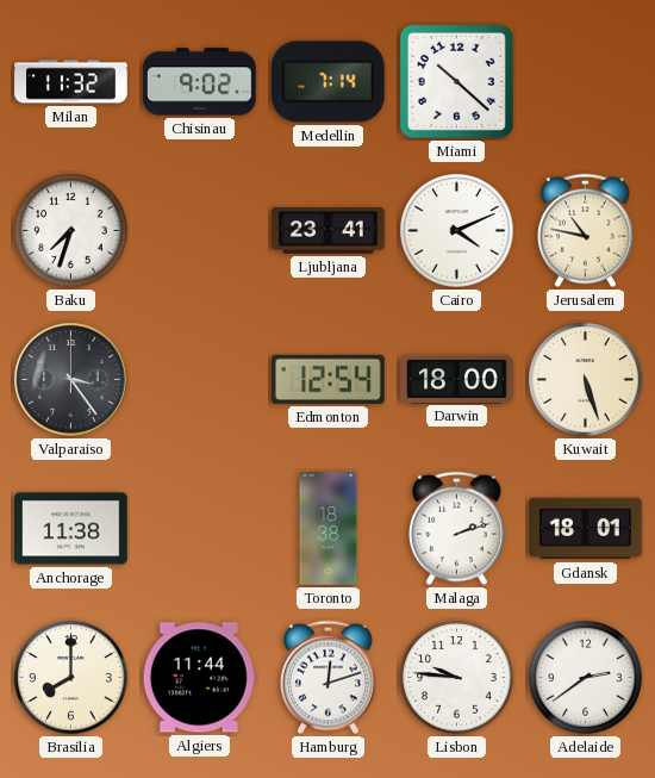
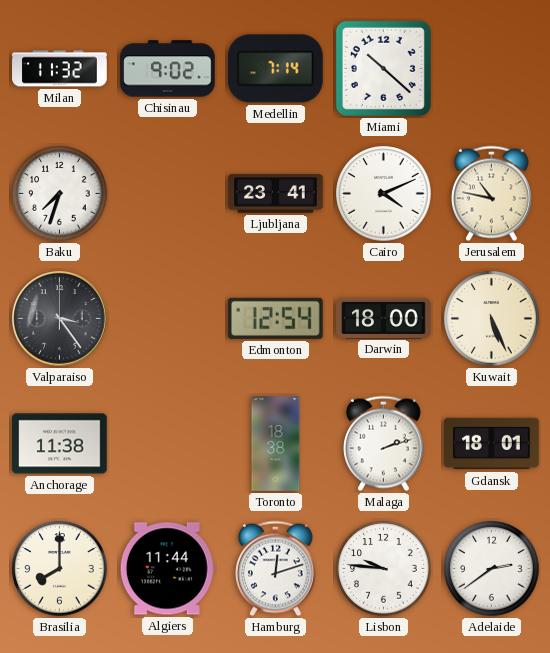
Kuwait: 5:27 -> 5:26 (492, 319)
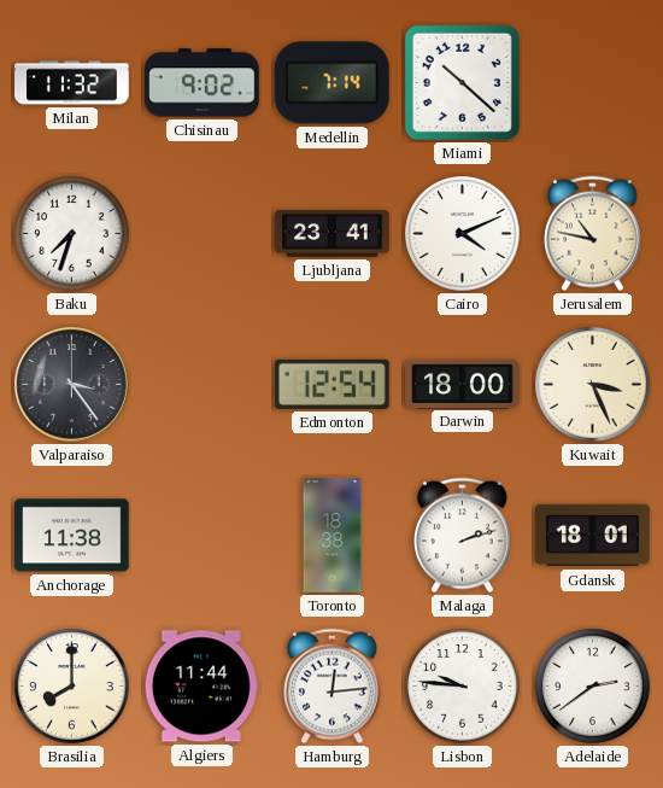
Kuwait: 5:26 -> 3:26 (593, 385)
Hamburg: 12:12 -> 12:14 (333, 687)
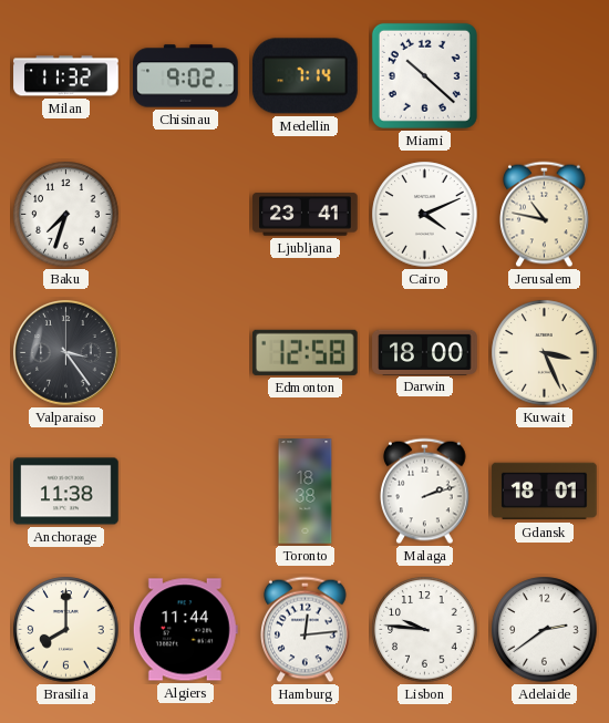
Edmonton: 12:54 -> 12:58 (306, 352)
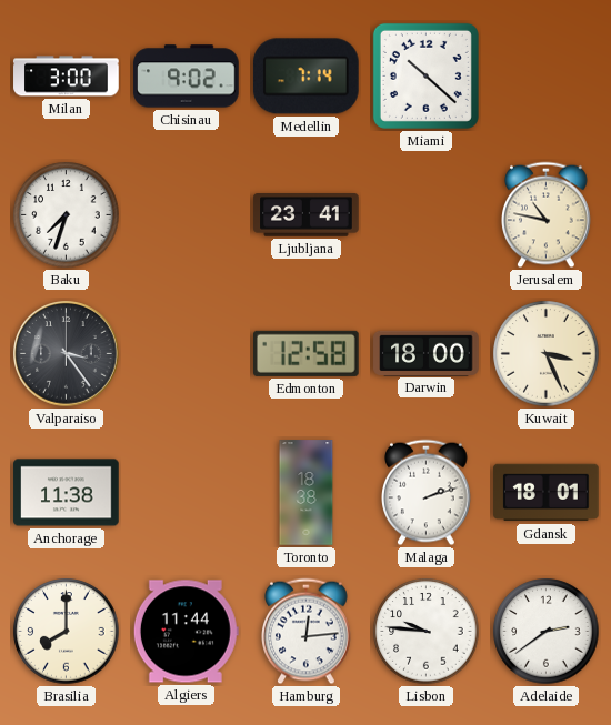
Milan: 11:32 -> 3:00 (67, 77)
Cairo: 4:11 -> none (425, 215)
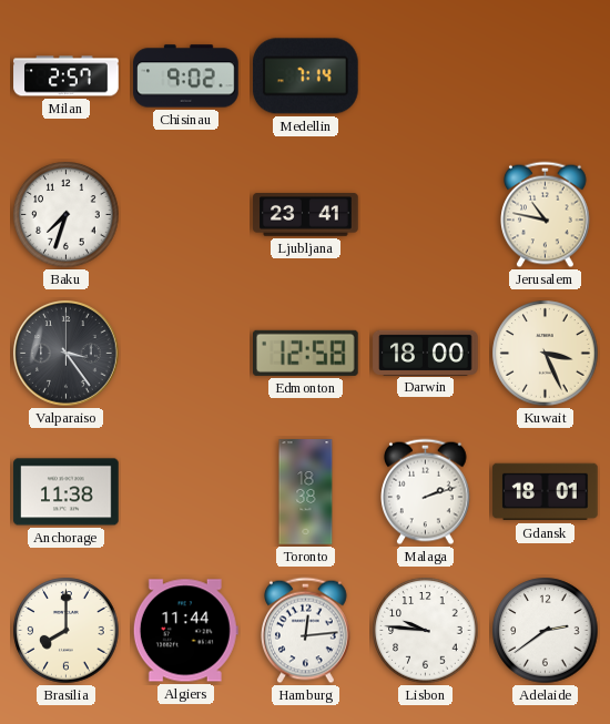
Milan: 3:00 -> 2:57 (67, 77)
Miami: 10:22 -> none (425, 75)
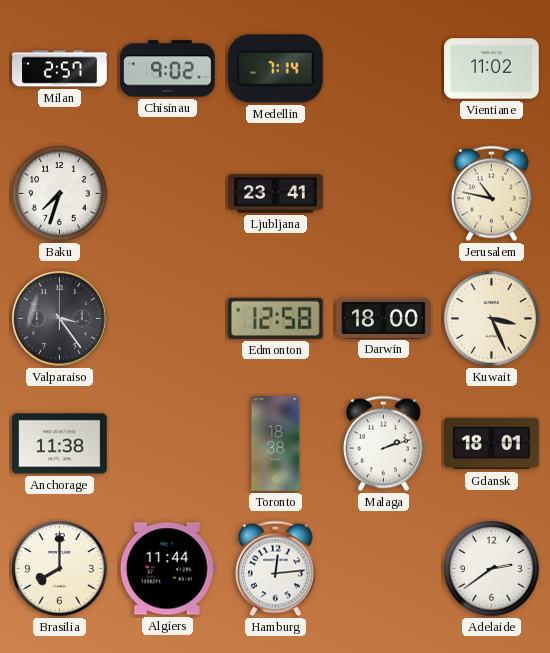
Vientiane: none -> 11:02 (492, 69)
Lisbon: 9:46 -> none (426, 631)
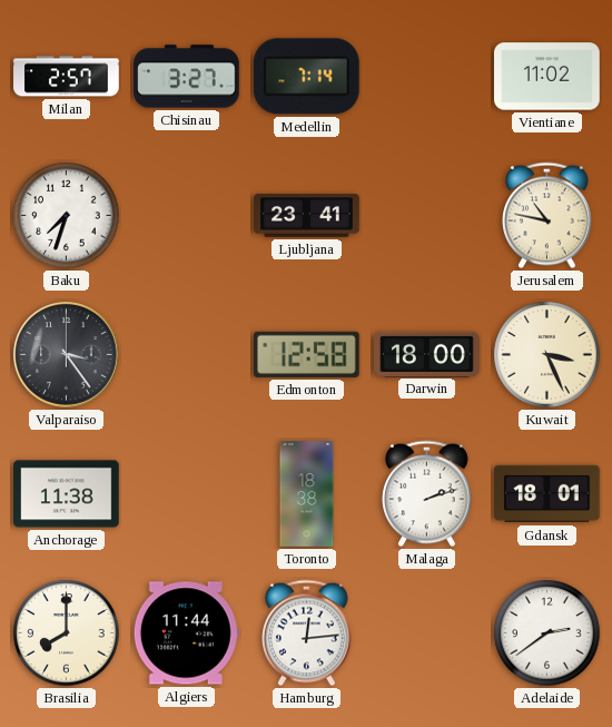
Chisinau: 9:02 -> 3:27 (187, 77)
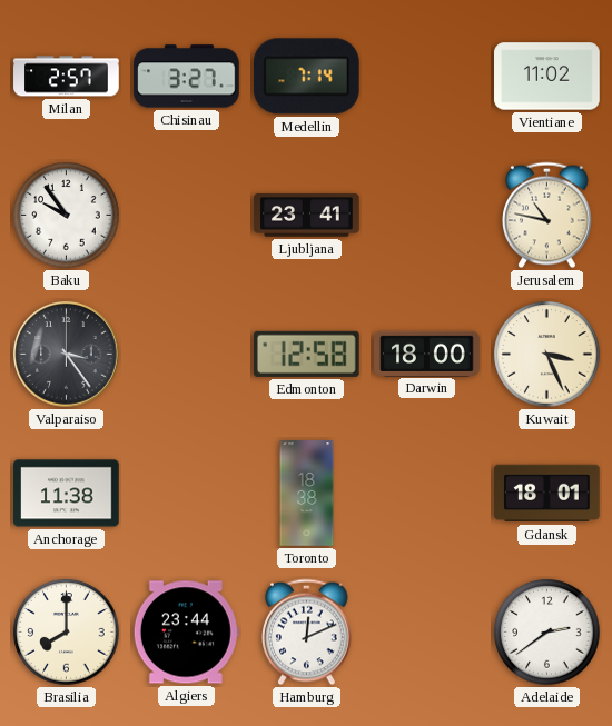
Baku: 7:33 -> 9:54 (67, 216)
Malaga: 2:12 -> none (427, 494)
Algiers: 11:44 -> 23:44 (186, 633)
Hamburg: 12:14 -> 12:11 (307, 633)
